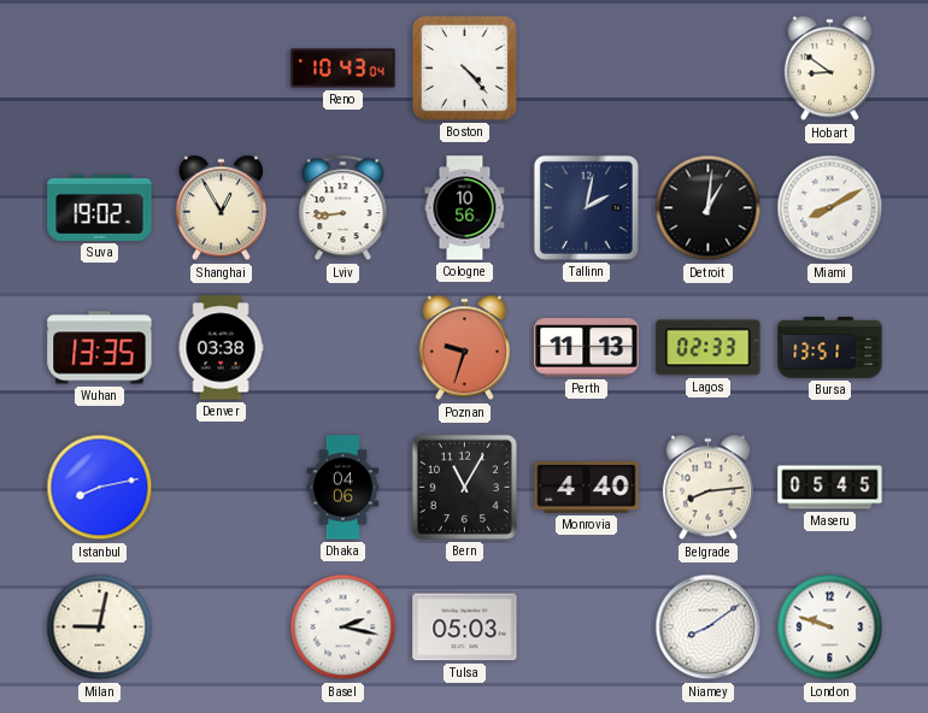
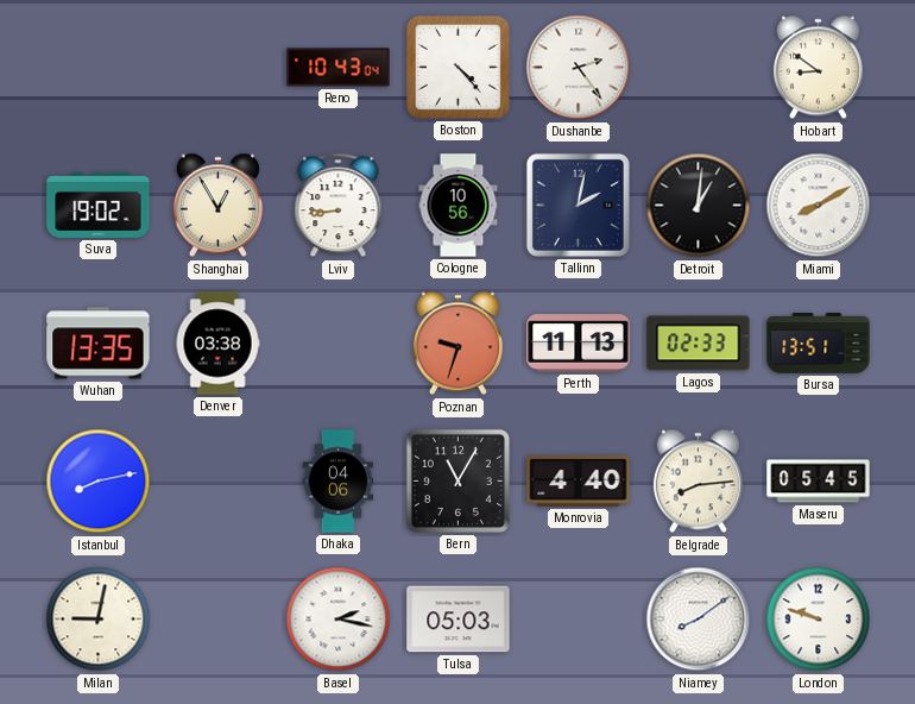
Dushanbe: none -> 2:24 (579, 68)
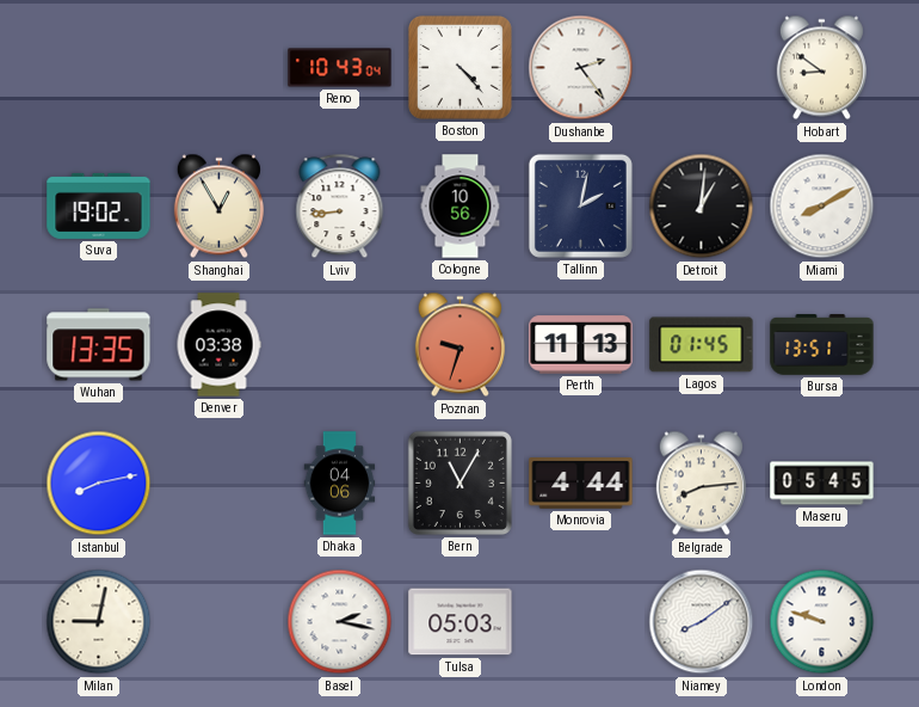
Lagos: 02:33 -> 01:45 (702, 345)
Monrovia: 4:40 -> 4:44 (581, 484)
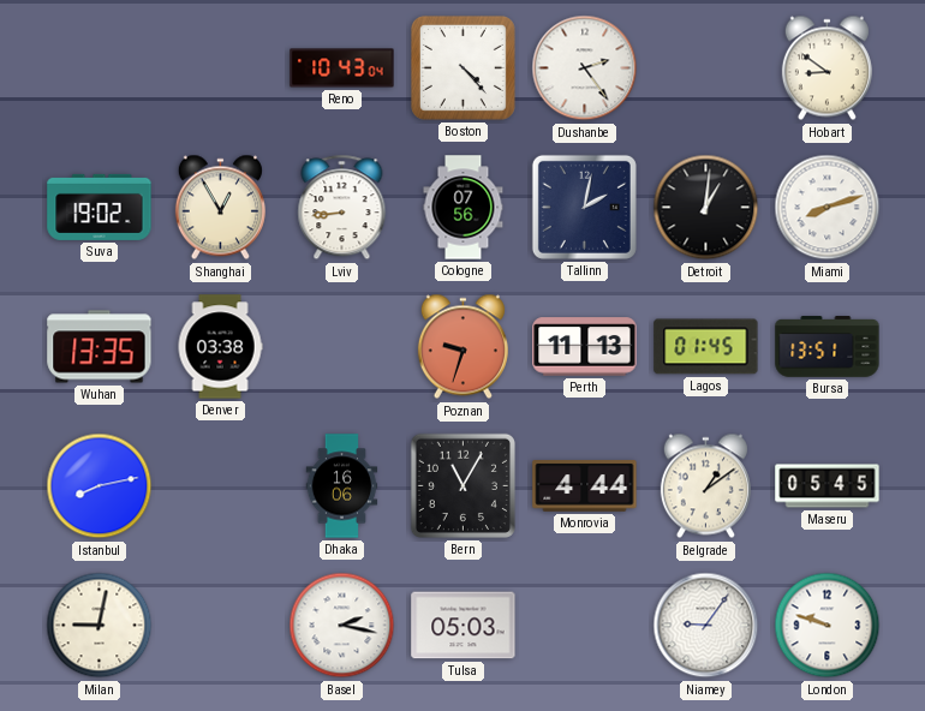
Cologne: 10:56 -> 07:56 (464, 208)
Miami: 8:10 -> 8:12 (828, 208)
Dhaka: 04:06 -> 16:06 (342, 486)
Belgrade: 8:14 -> 1:09 (705, 486)
Niamey: 8:09 -> 9:06 (706, 626)
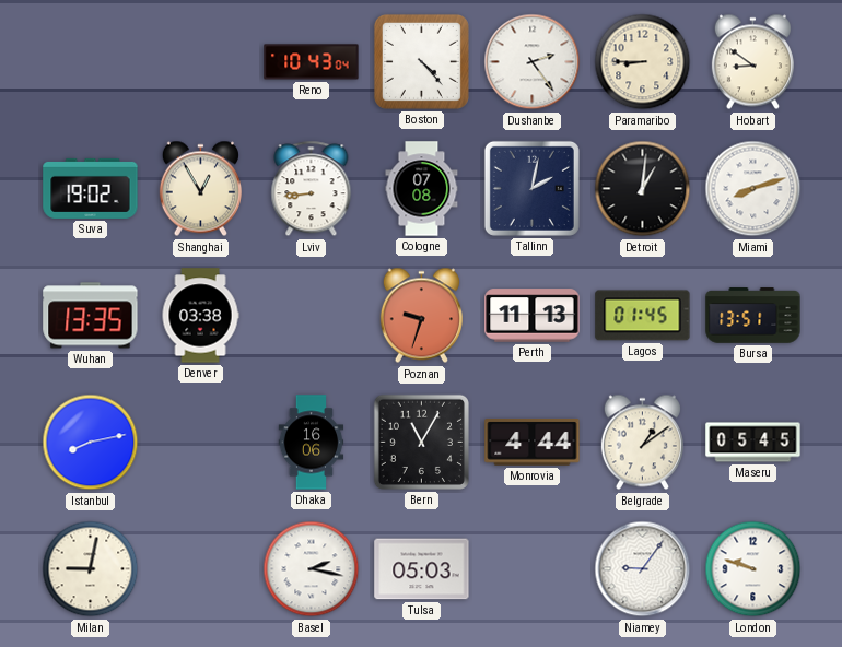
Paramaribo: none -> 8:45 (643, 62)
Cologne: 07:56 -> 07:08 (422, 189)
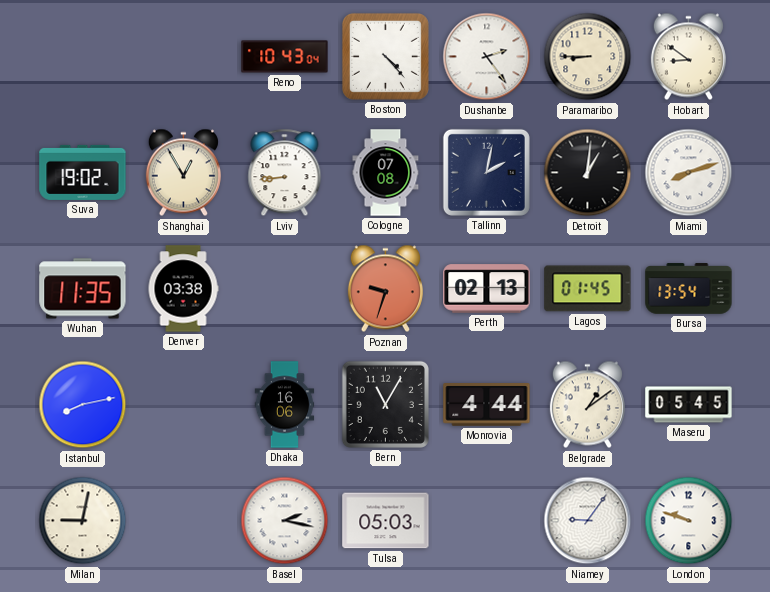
Wuhan: 13:35 -> 11:35 (83, 289)
Perth: 11:13 -> 02:13 (487, 289)
Bursa: 13:51 -> 13:54 (689, 289)
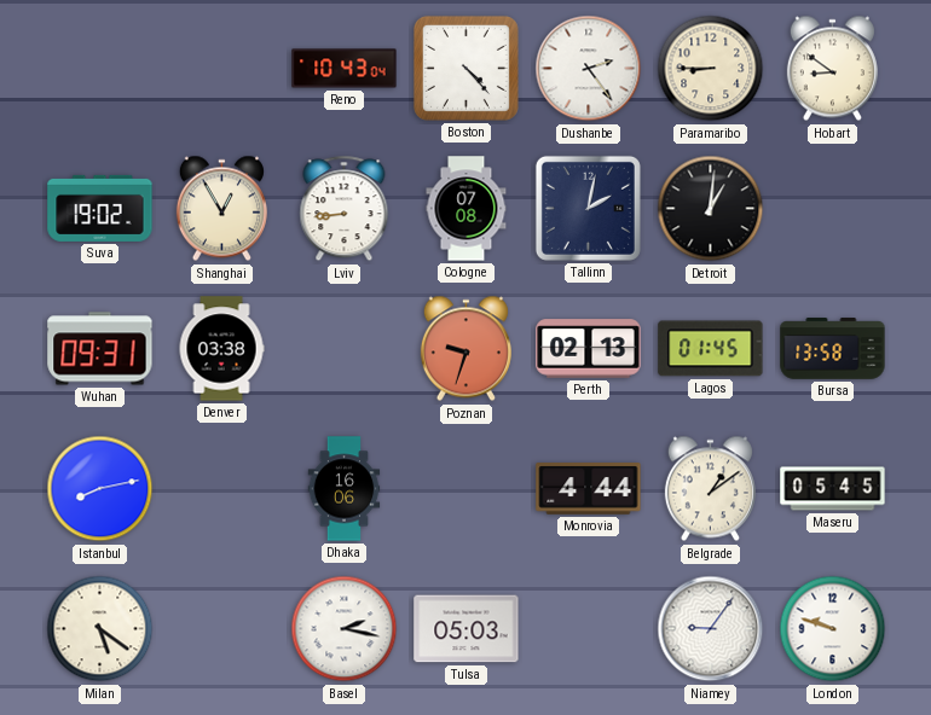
Miami: 8:12 -> none (689, 173)
Wuhan: 11:35 -> 09:31 (100, 349)
Bursa: 13:54 -> 13:58 (833, 349)
Bern: 11:05 -> none (385, 404)
Milan: 9:02 -> 5:21 (100, 629)
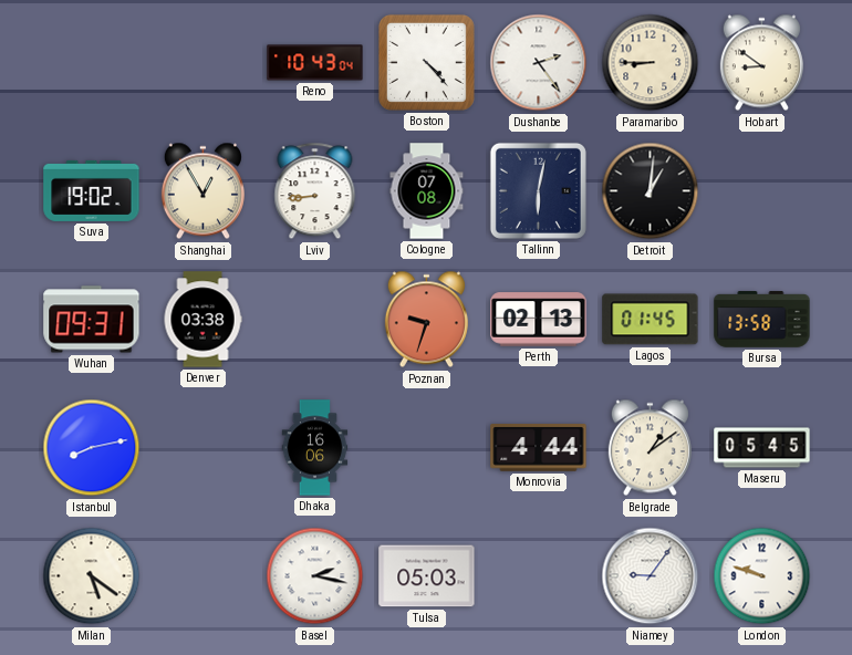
Tallinn: 2:02 -> 6:02 (538, 190)
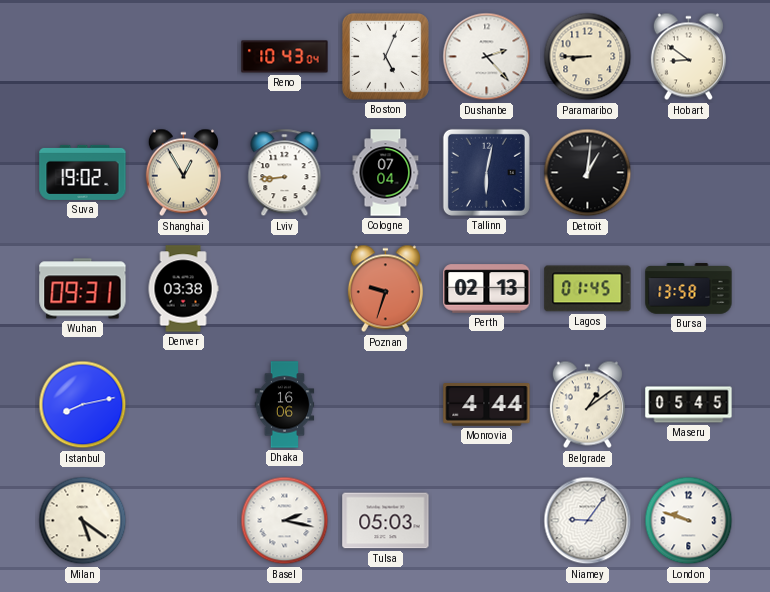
Boston: 4:23 -> 5:04 (385, 56)
Dushanbe: 2:24 -> 2:23 (487, 57)
Cologne: 07:08 -> 07:04 (386, 173)
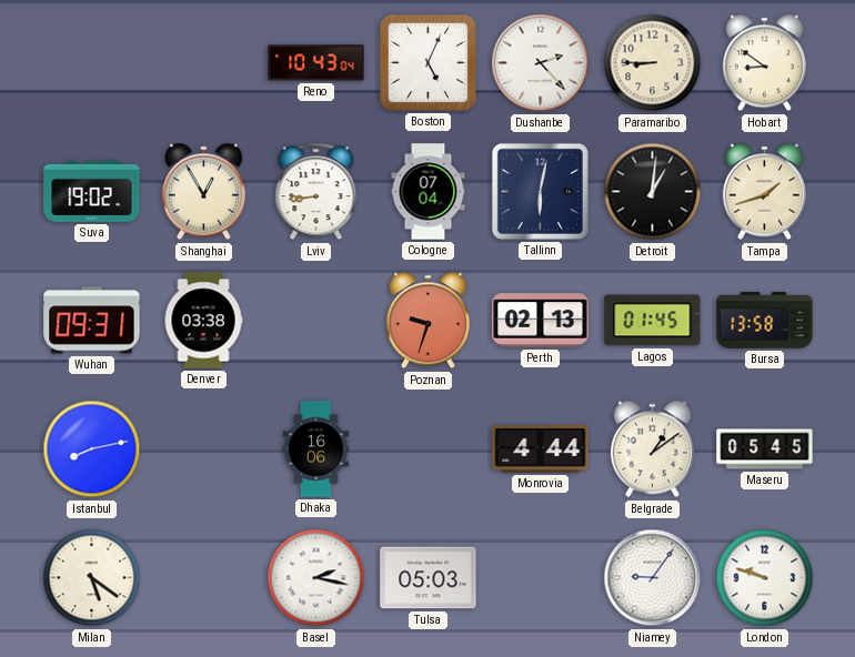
Tampa: none -> 1:42 (764, 192)
